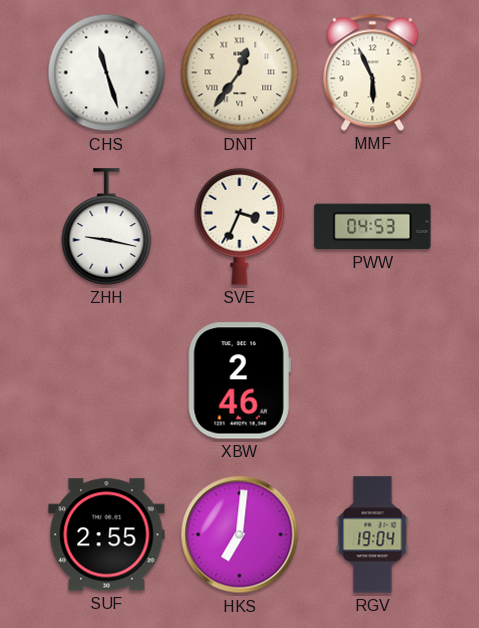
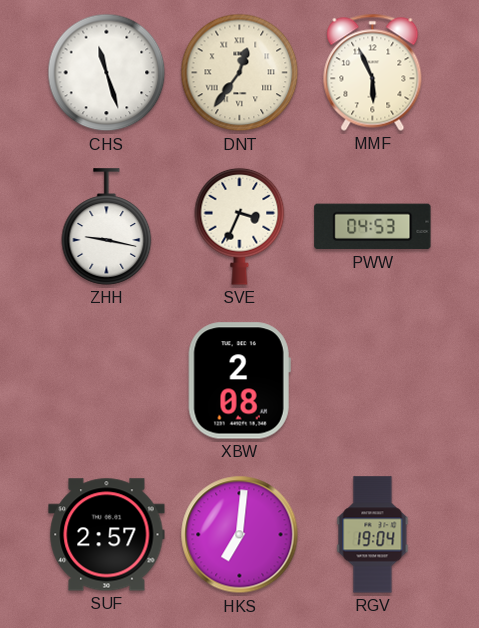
XBW: 2:46 -> 2:08 (239, 381)
SUF: 2:55 -> 2:57 (107, 535)
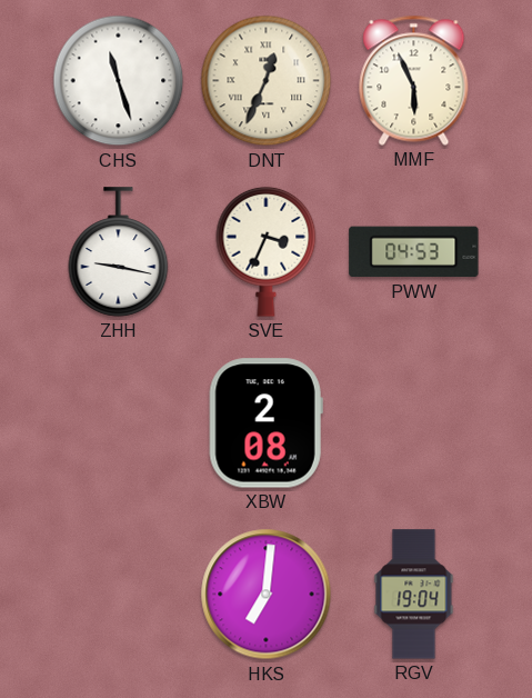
DNT: 12:36 -> 12:34 (267, 81)
SUF: 2:57 -> none (107, 535)
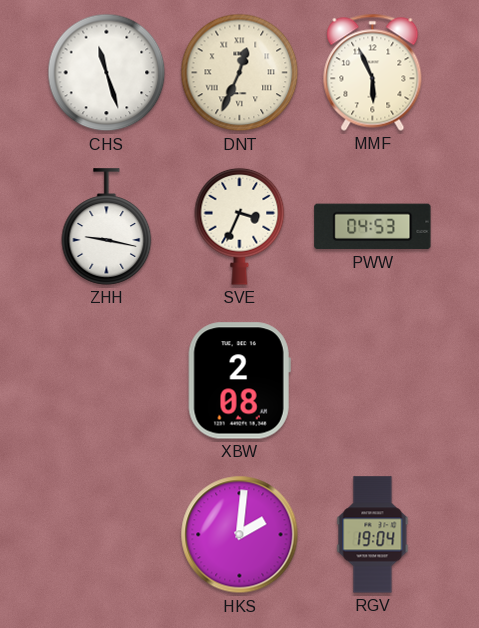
HKS: 7:01 -> 2:01 (240, 535)
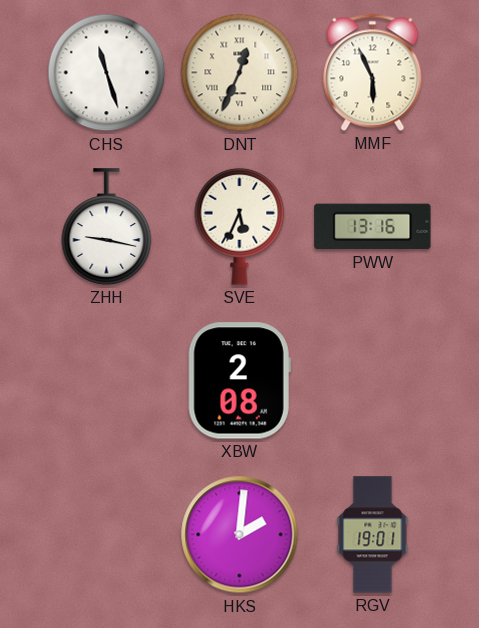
SVE: 3:34 -> 5:34 (240, 226)
PWW: 04:53 -> 13:16 (373, 227)
RGV: 19:04 -> 19:01 (373, 535)
